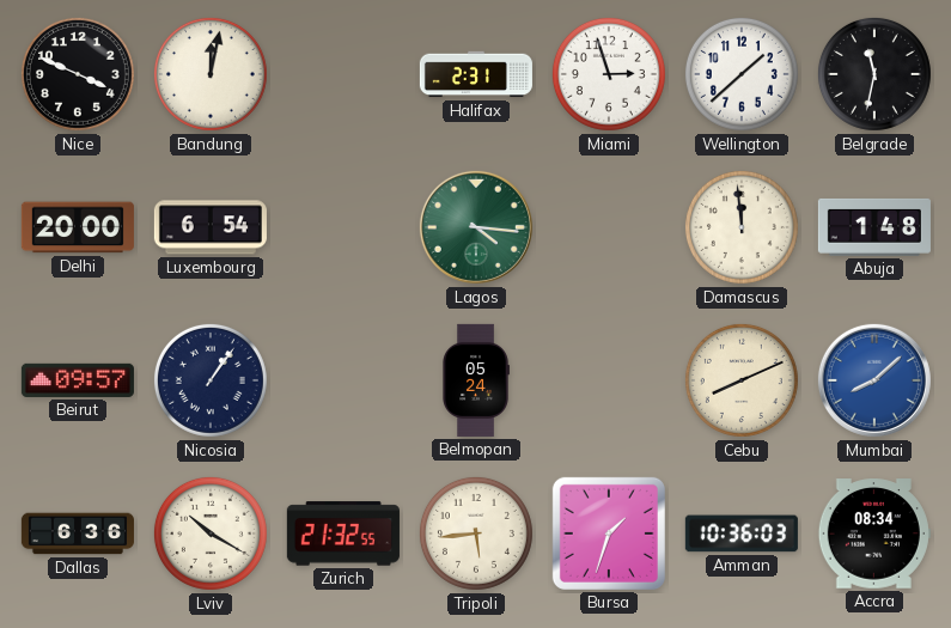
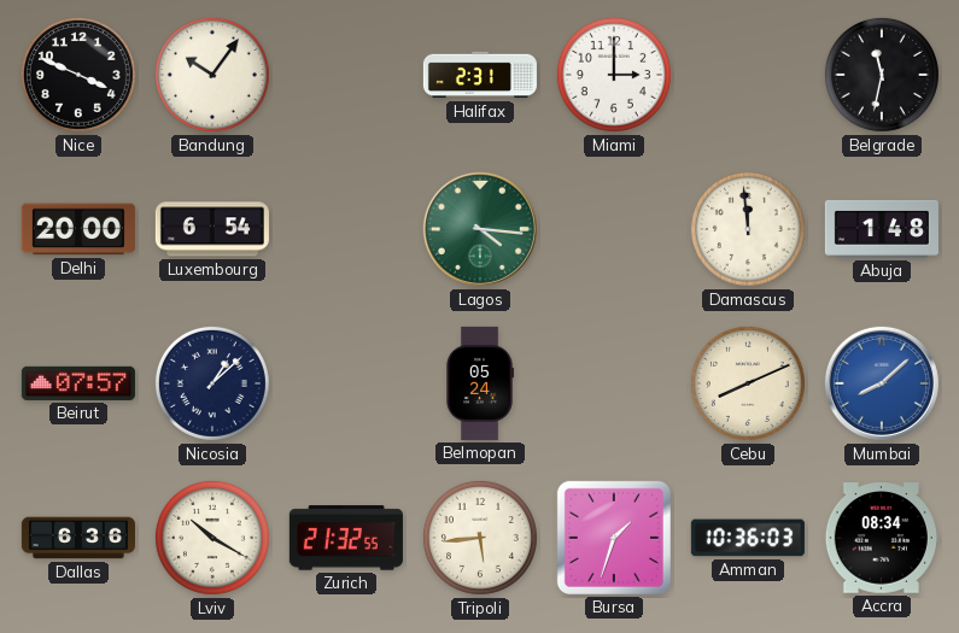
Bandung: 12:02 -> 10:06 (212, 75)
Miami: 2:57 -> 3:00 (614, 75)
Wellington: 1:38 -> none (742, 74)
Beirut: 09:57 -> 07:57 (78, 383)
Nicosia: 1:06 -> 1:08 (212, 383)
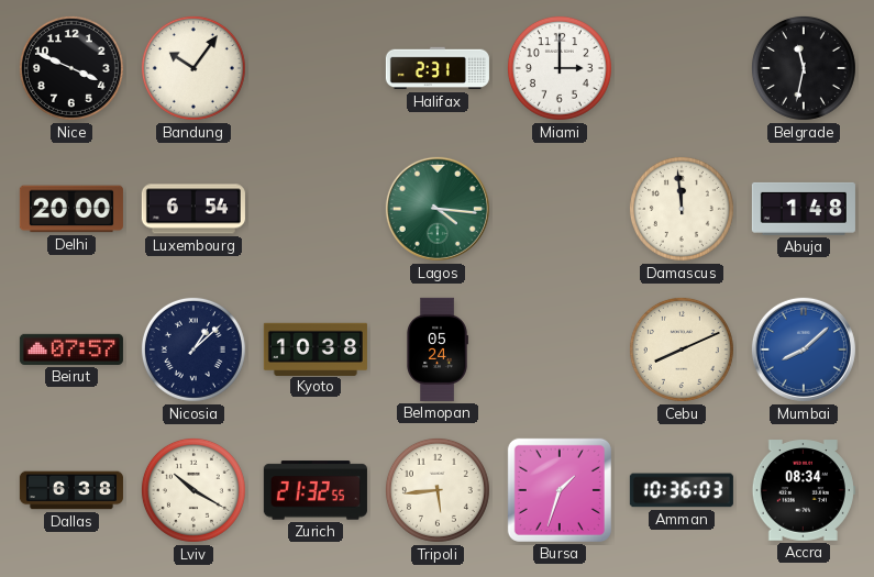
Kyoto: none -> 10:38 (316, 348)
Dallas: 6:36 -> 6:38 (71, 490)
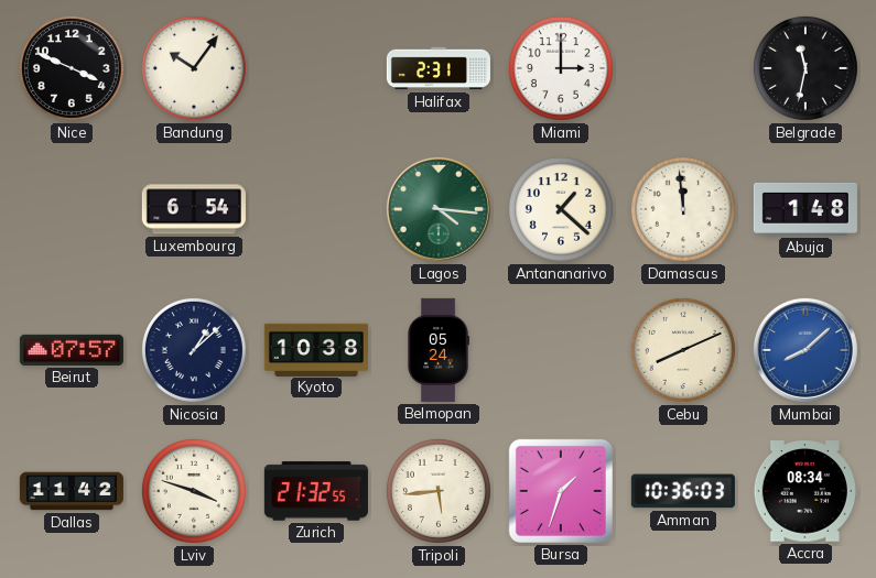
Delhi: 20:00 -> none (71, 209)
Antananarivo: none -> 1:22 (561, 209)
Dallas: 6:38 -> 11:42 (72, 491)
Lviv: 10:20 -> 3:48 (194, 491)
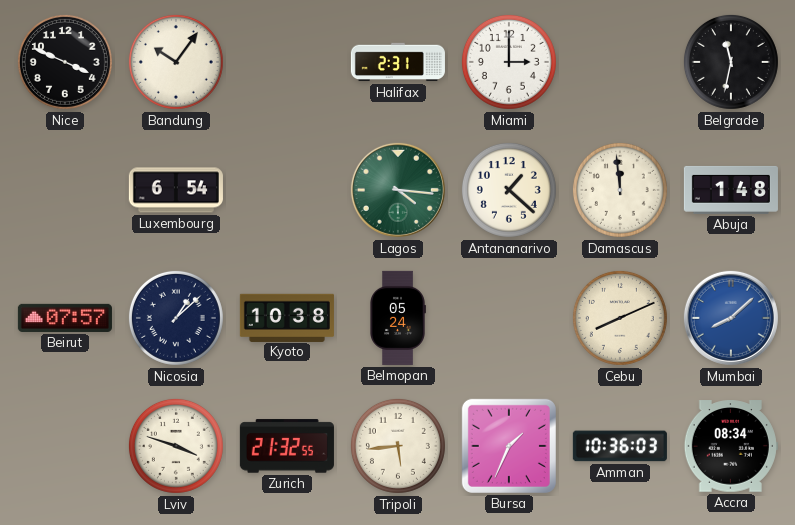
Dallas: 11:42 -> none (72, 491)
Bursa: 1:33 -> 1:34 (509, 446)
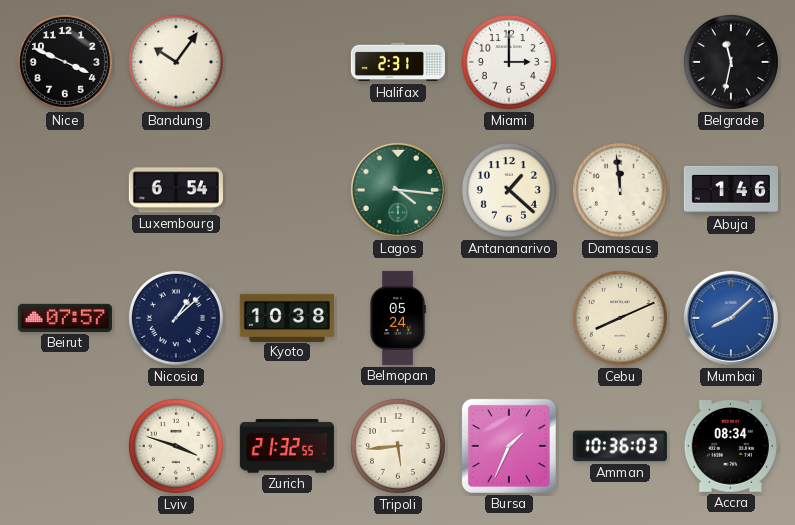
Abuja: 1:48 -> 1:46 (731, 190)
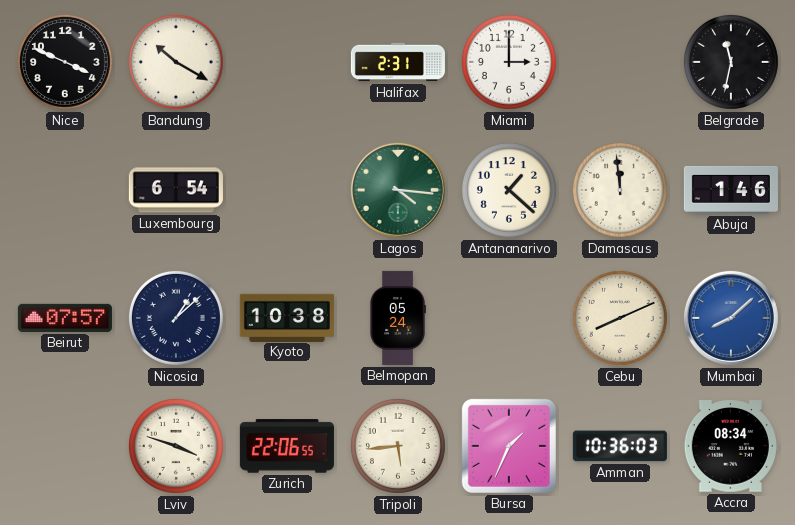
Bandung: 10:06 -> 10:20 (176, 62)
Zurich: 21:32 -> 22:06 (287, 446)
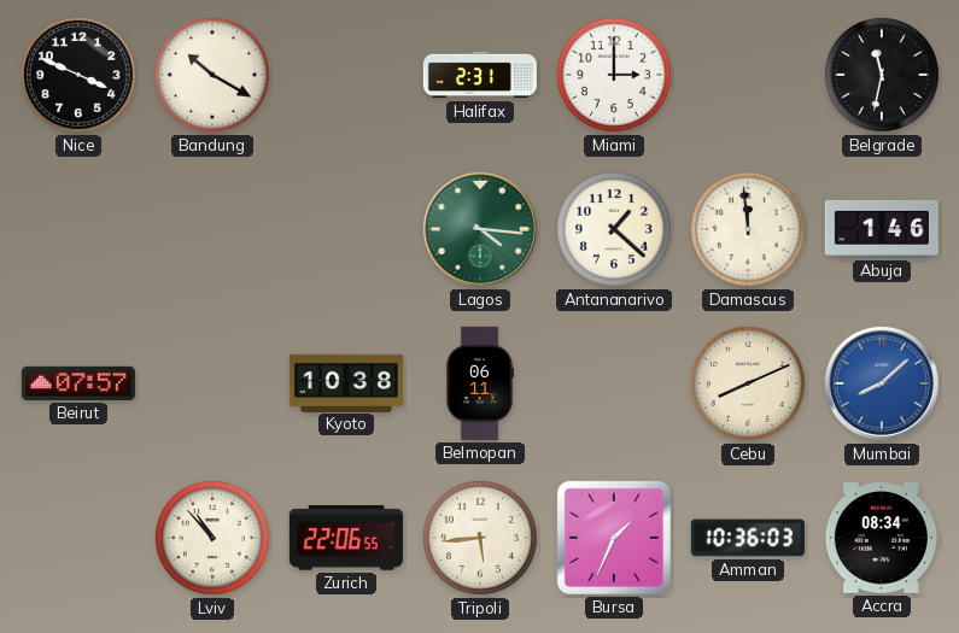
Luxembourg: 6:54 -> none (176, 190)
Nicosia: 1:08 -> none (176, 318)
Belmopan: 05:24 -> 06:11 (480, 383)
Lviv: 3:48 -> 10:53 (212, 538)
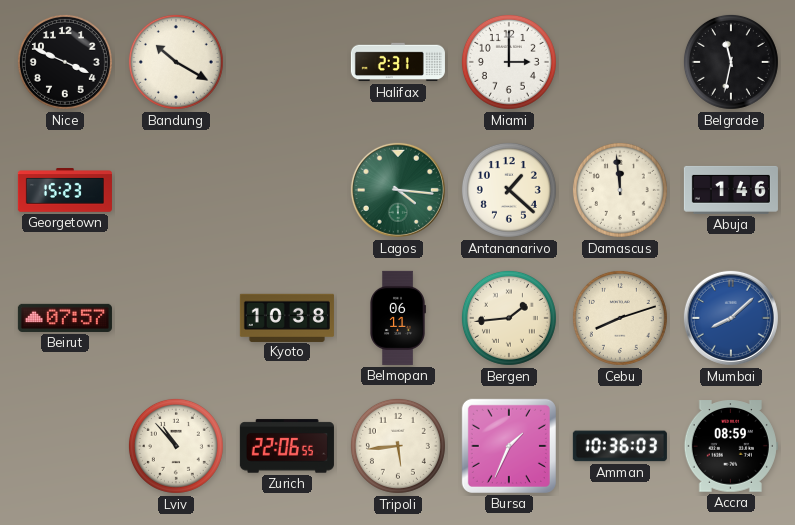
Georgetown: none -> 15:23 (65, 190)
Bergen: none -> 1:44 (509, 318)
Cebu: 8:11 -> 8:12 (620, 318)
Accra: 08:34 -> 08:59 (731, 446)
